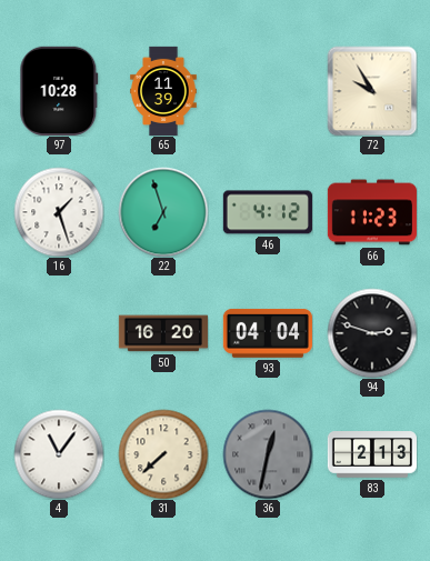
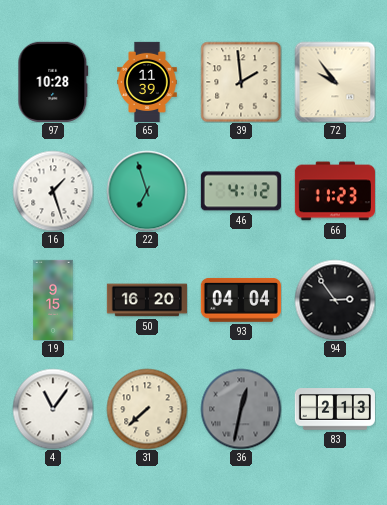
39: none -> 1:59 (241, 82)
72: 9:55 -> 9:54 (335, 82)
19: none -> 9:15 (53, 299)
94: 2:48 -> 2:54 (335, 300)
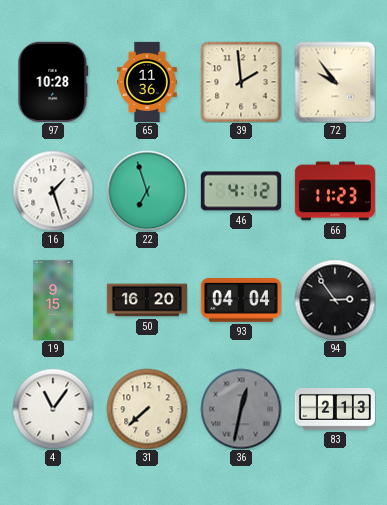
65: 11:39 -> 11:36 (147, 81)
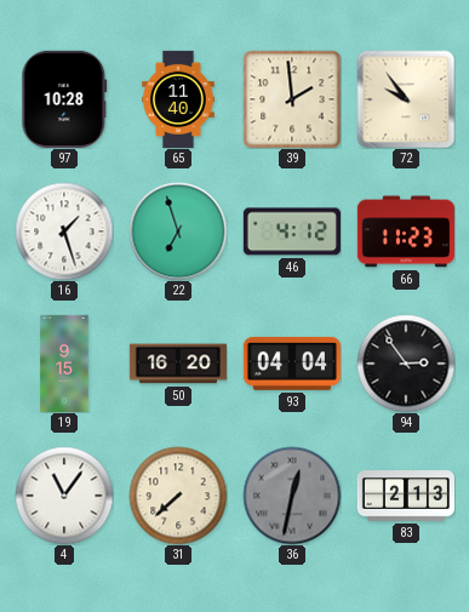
65: 11:36 -> 11:40 (178, 98)
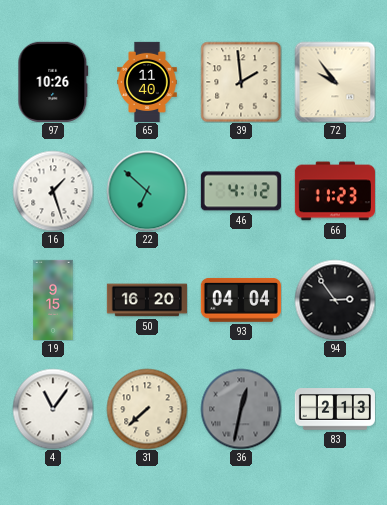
97: 10:28 -> 10:26 (53, 82)
22: 6:57 -> 6:52 (147, 191)
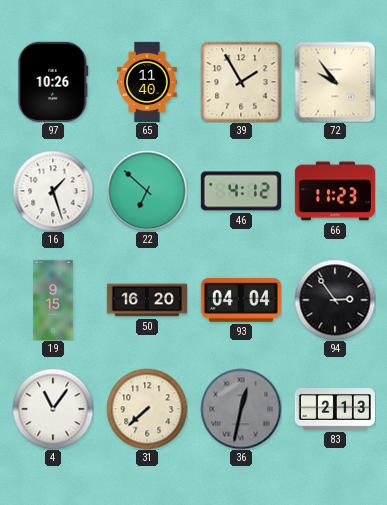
39: 1:59 -> 1:55 (241, 82)
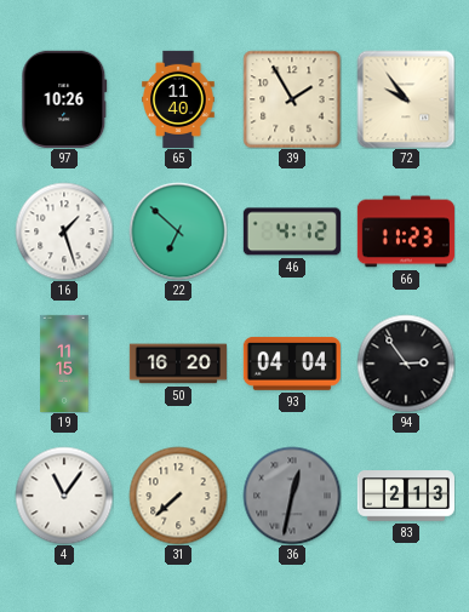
19: 9:15 -> 11:15 (64, 362)
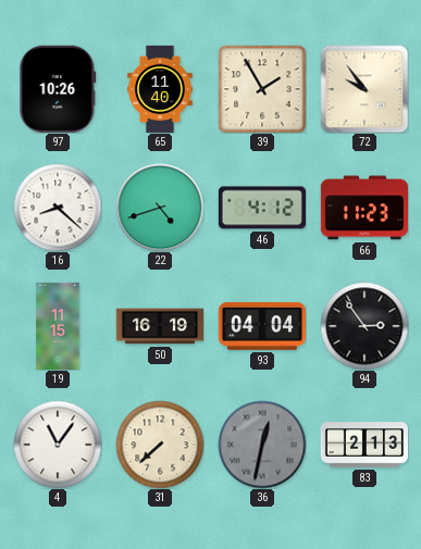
16: 1:27 -> 8:22 (58, 208)
22: 6:52 -> 4:42 (160, 208)
50: 16:20 -> 16:19 (160, 326)
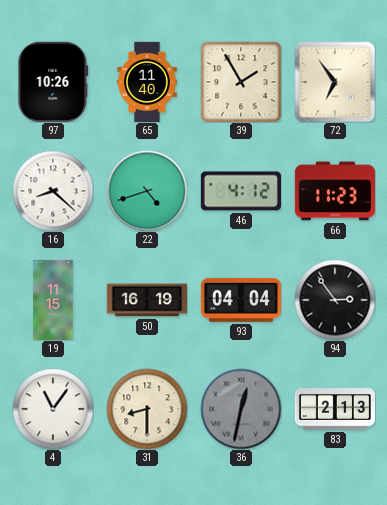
72: 9:54 -> 6:54 (335, 82)
31: 7:38 -> 8:30 (147, 409)
